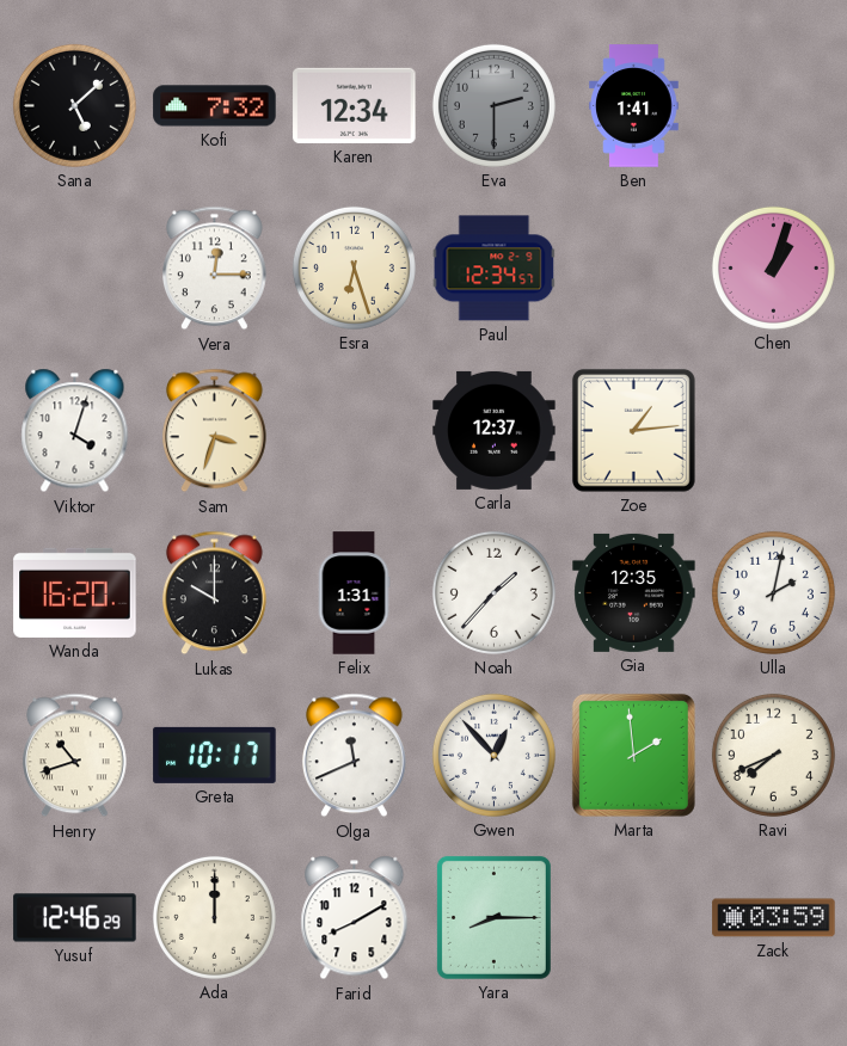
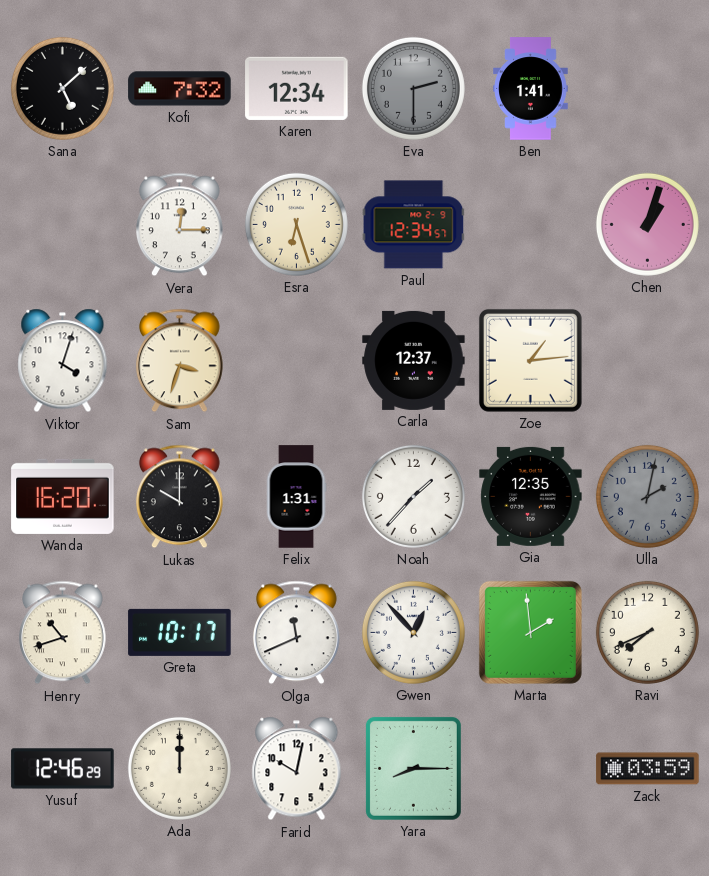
Ulla dial: white -> grey (647, 496)
Farid: 8:10 -> 10:02 (297, 769)
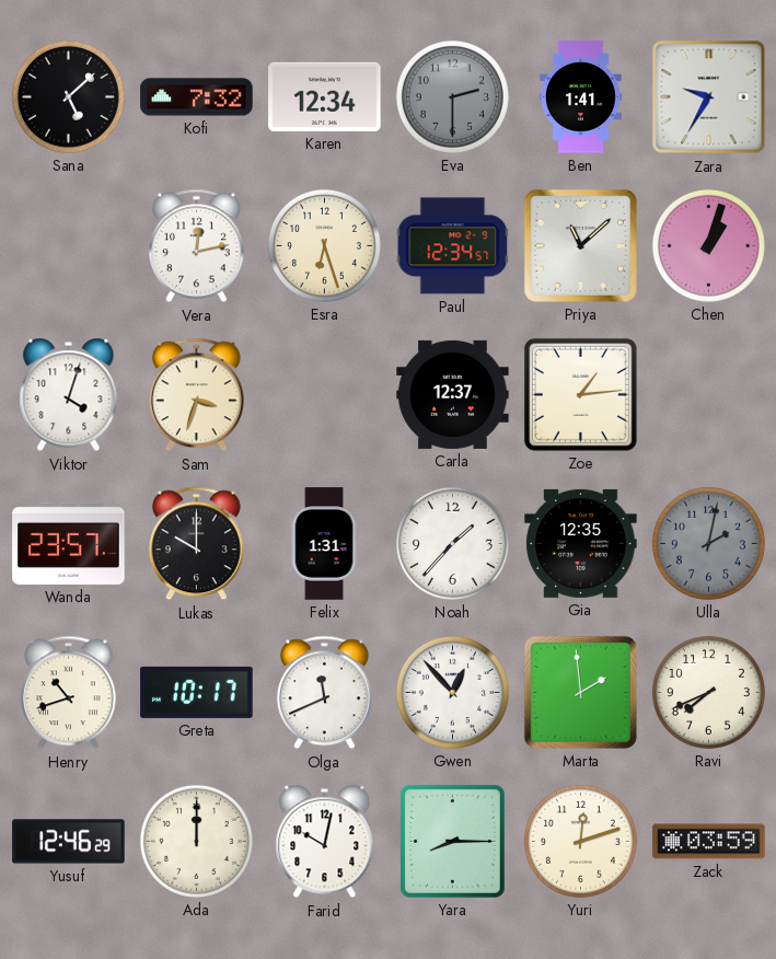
Zara: none -> 9:35 (709, 97)
Vera: 12:15 -> 12:13 (197, 246)
Priya: none -> 11:08 (580, 245)
Wanda: 16:20 -> 23:57 (69, 543)
Yuri: none -> 12:12 (580, 841)
